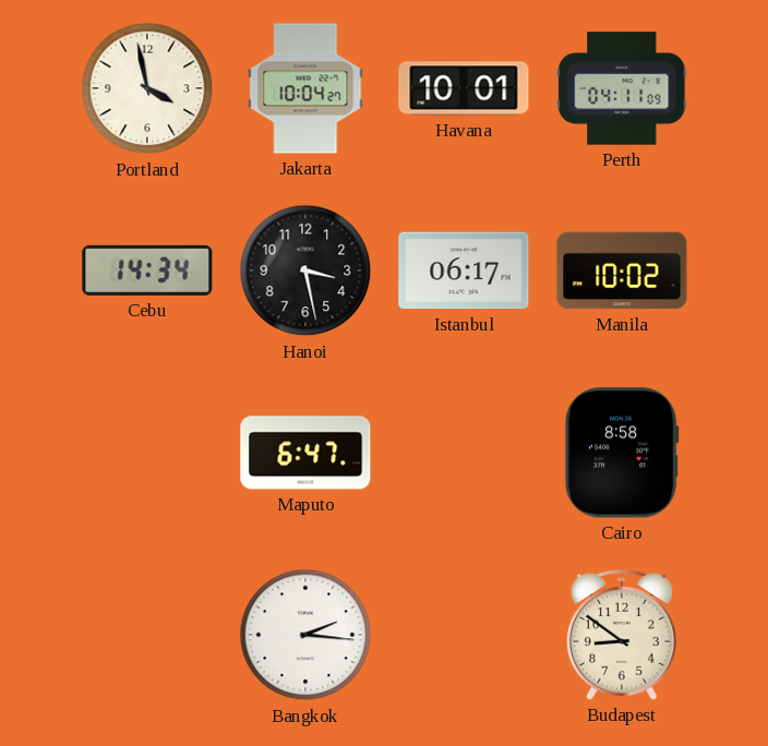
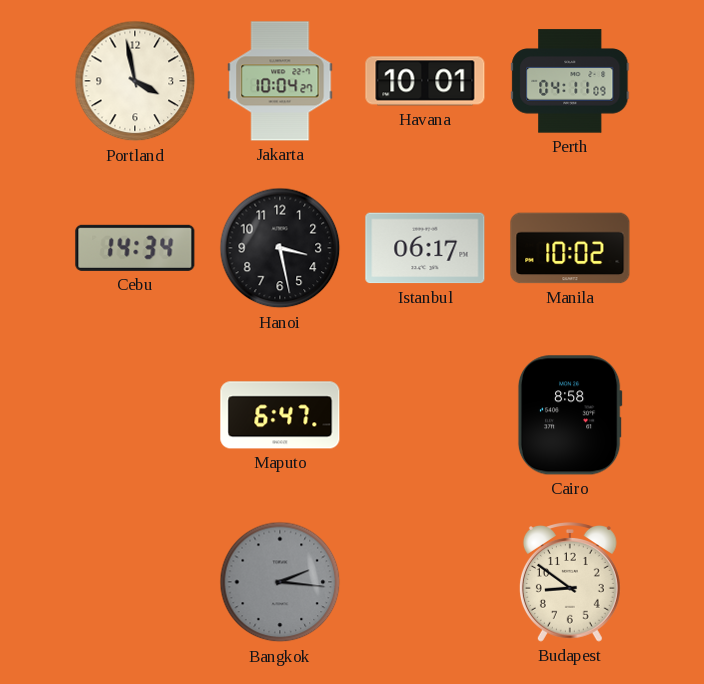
Bangkok dial: white -> grey (280, 582)
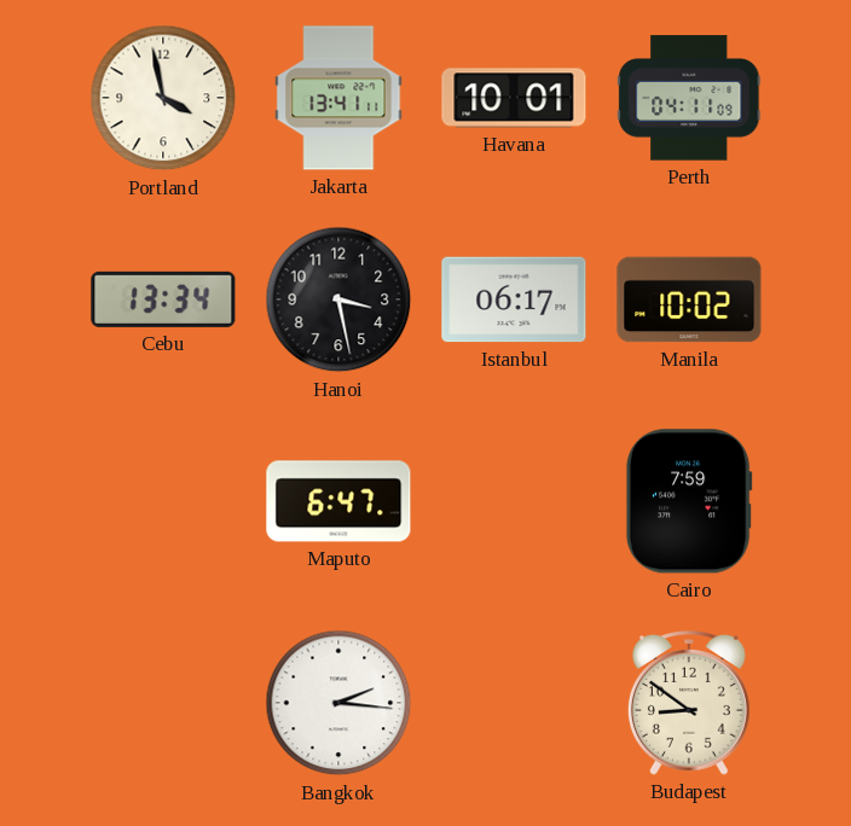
Jakarta: 10:04 -> 13:41 (338, 98)
Cebu: 14:34 -> 13:34 (163, 299)
Cairo: 8:58 -> 7:59 (689, 501)
Bangkok dial: grey -> white (338, 703)
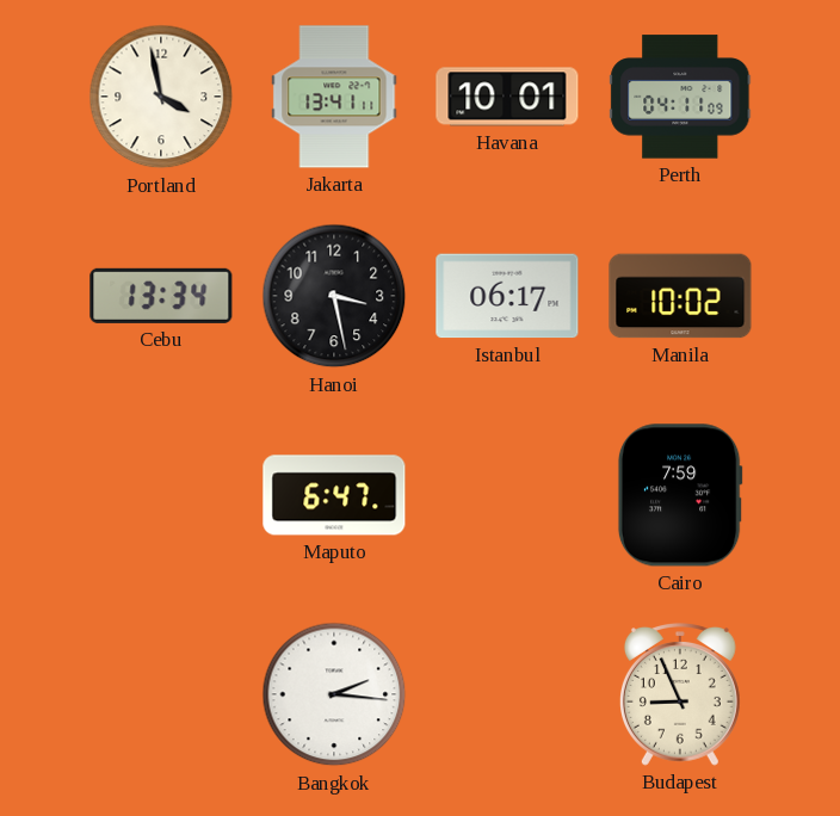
Budapest: 8:51 -> 8:56 (680, 696)
